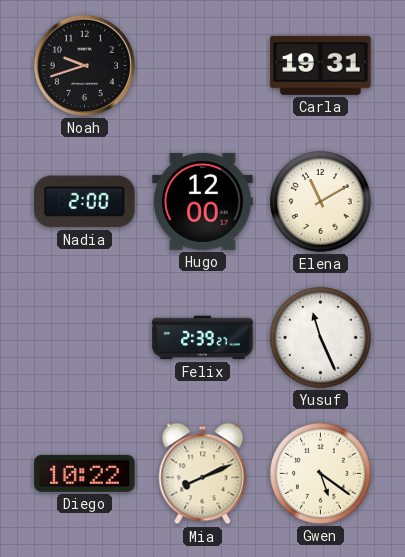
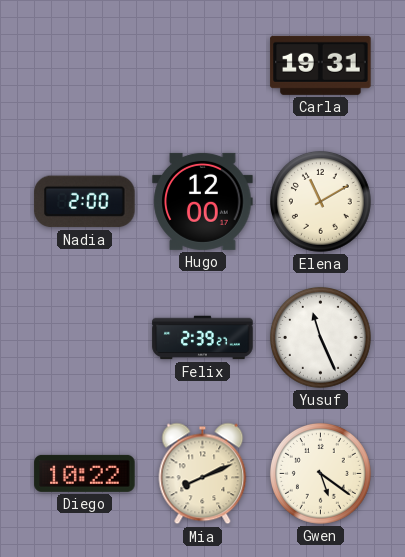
Noah: 9:42 -> none (84, 65)
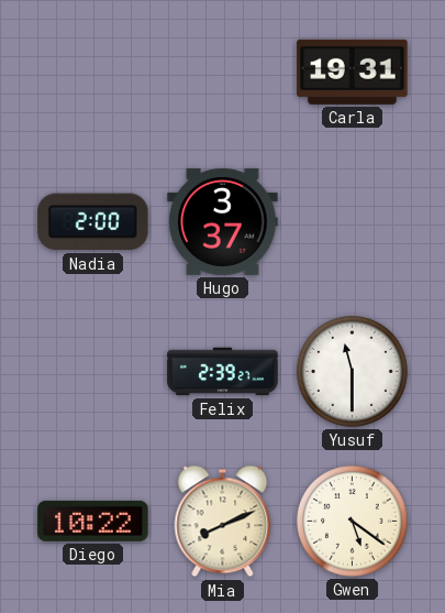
Hugo: 12:00 -> 3:37 (223, 221)
Elena: 11:10 -> none (320, 201)
Yusuf: 11:26 -> 11:30 (352, 371)
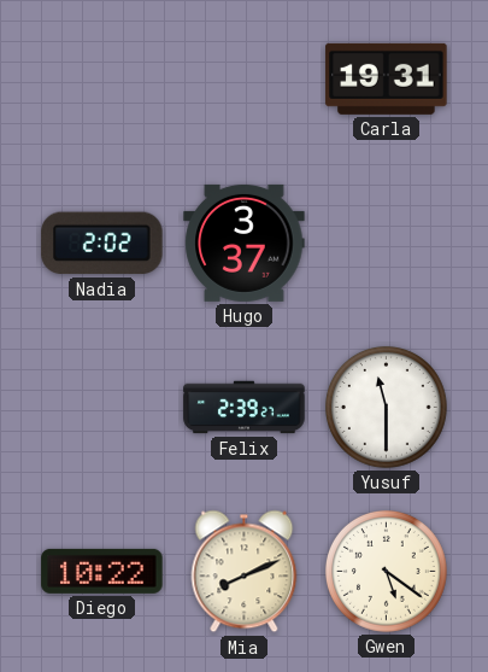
Nadia: 2:00 -> 2:02 (102, 244)
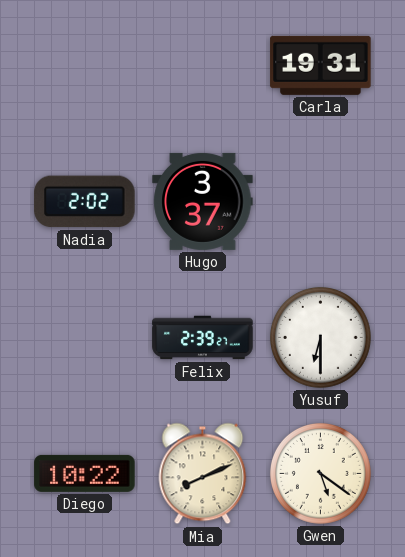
Yusuf: 11:30 -> 6:30 (320, 337)
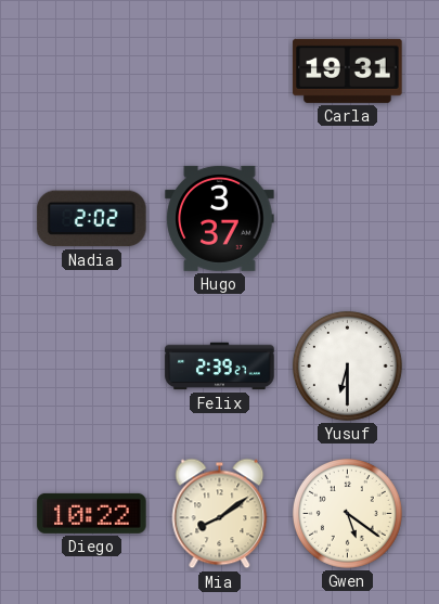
Mia: 8:11 -> 8:09 (220, 514)
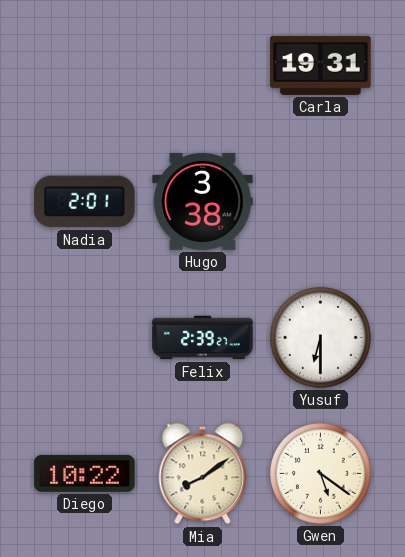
Nadia: 2:02 -> 2:01 (85, 202)
Hugo: 3:37 -> 3:38 (203, 201)
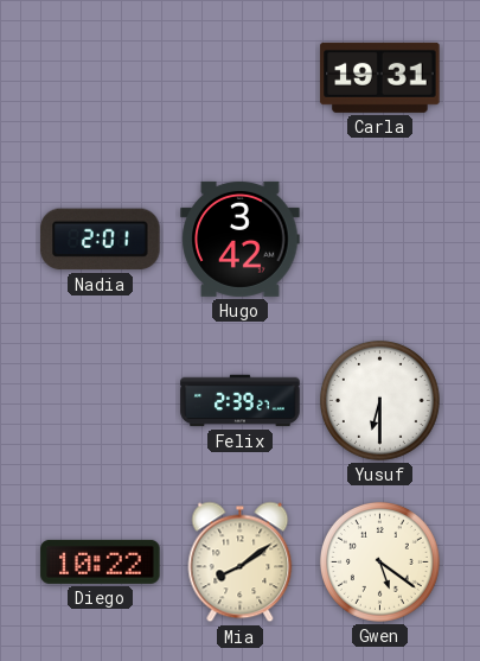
Hugo: 3:38 -> 3:42 (241, 239)
